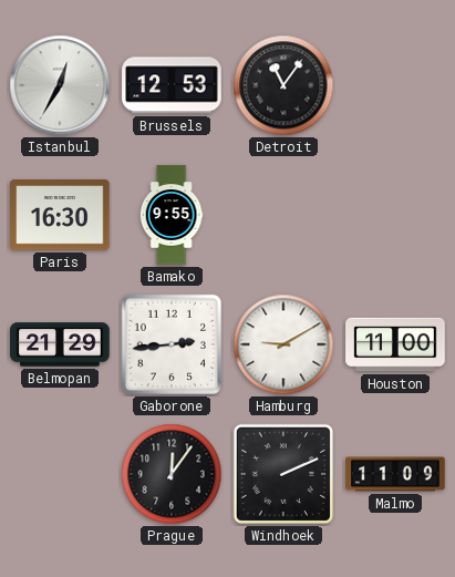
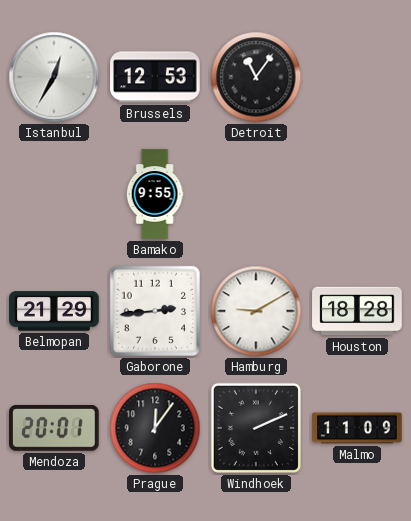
Paris: 16:30 -> none (60, 215)
Houston: 11:00 -> 18:28 (357, 311)
Mendoza: none -> 20:01 (54, 428)
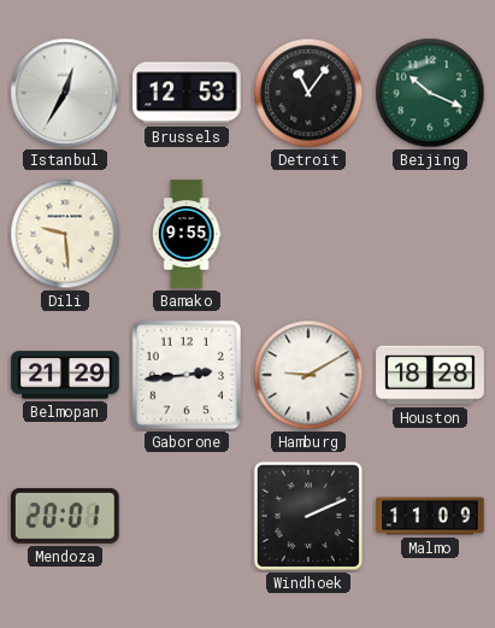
Beijing: none -> 10:19 (430, 93)
Dili: none -> 9:29 (65, 234)
Prague: 12:06 -> none (155, 428)
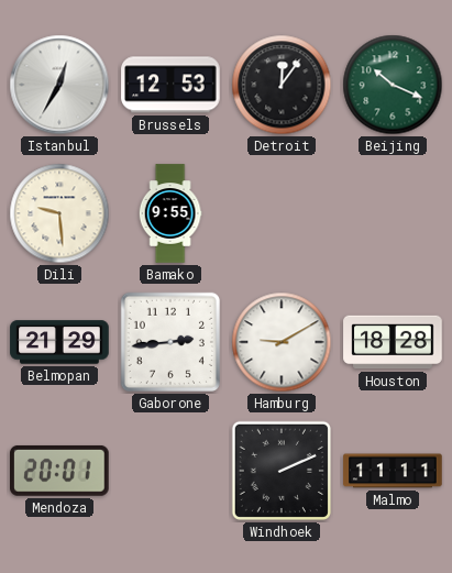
Detroit: 11:06 -> 12:06 (282, 85)
Malmo: 11:09 -> 11:11 (393, 471)
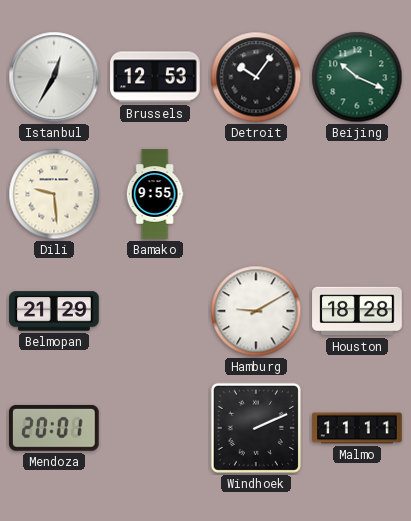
Detroit: 12:06 -> 10:06 (256, 77)
Gaborone: 2:44 -> none (170, 342)
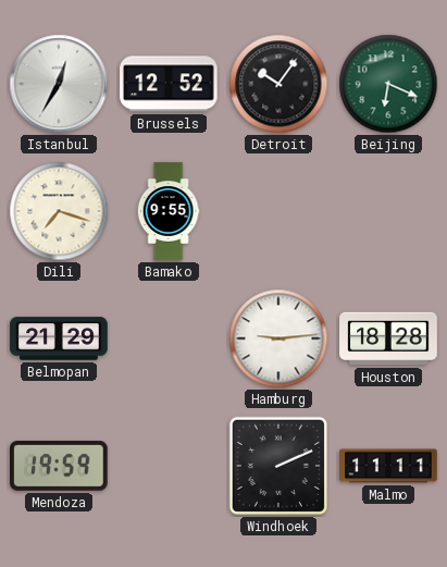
Brussels: 12:53 -> 12:52 (169, 84)
Beijing: 10:19 -> 6:19 (388, 84)
Dili: 9:29 -> 7:18 (59, 211)
Hamburg: 9:10 -> 9:14 (278, 338)
Mendoza: 20:01 -> 19:59 (59, 466)
